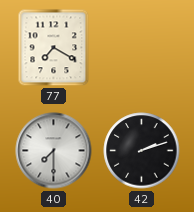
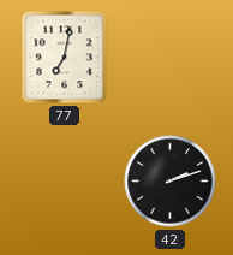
77: 7:20 -> 7:02 (65, 58)
40: 7:30 -> none (54, 151)
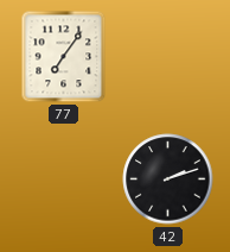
77: 7:02 -> 7:06 (64, 57)
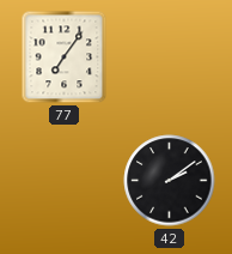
42: 2:12 -> 2:09 (170, 181)
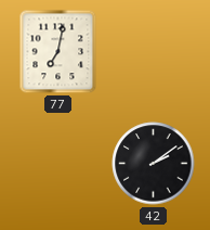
77: 7:06 -> 7:02 (58, 52)
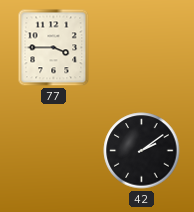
77: 7:02 -> 3:45 (54, 48)
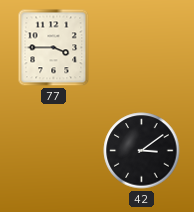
42: 2:09 -> 3:09 (142, 151)
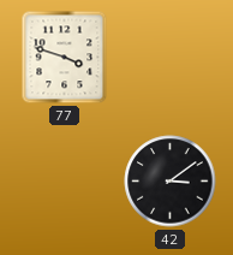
77: 3:45 -> 3:48 (65, 58)
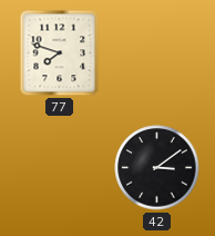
77: 3:48 -> 7:48 (60, 53)
